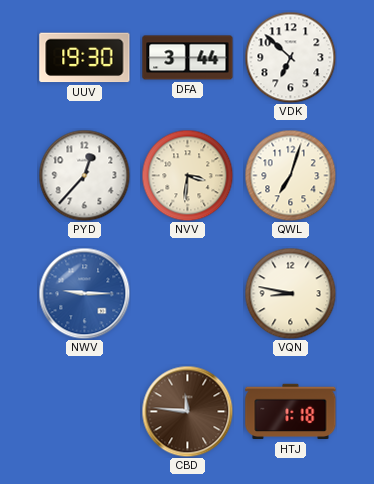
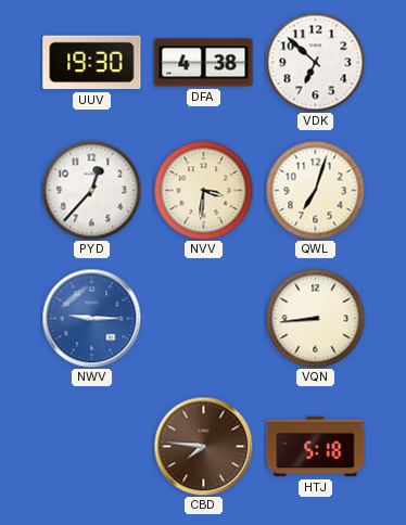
DFA: 3:44 -> 4:38 (204, 63)
VQN: 8:47 -> 8:44 (315, 318)
CBD: 11:46 -> 7:46 (203, 446)
HTJ: 1:18 -> 5:18 (316, 447)
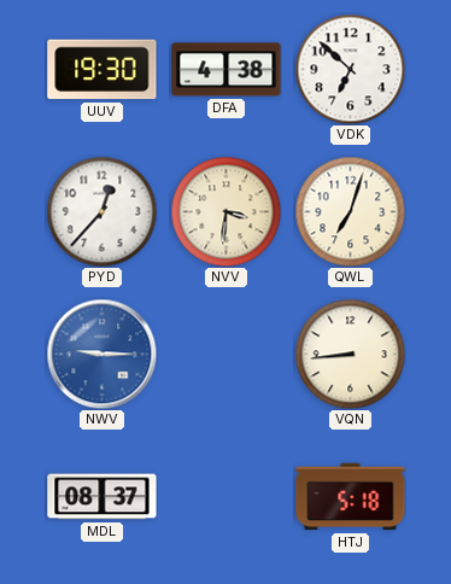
MDL: none -> 08:37 (102, 497)
CBD: 7:46 -> none (203, 446)
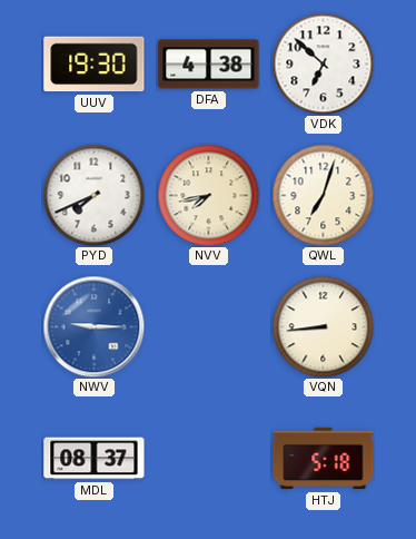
PYD: 12:37 -> 7:41 (93, 195)
NVV: 3:31 -> 7:43 (208, 195)
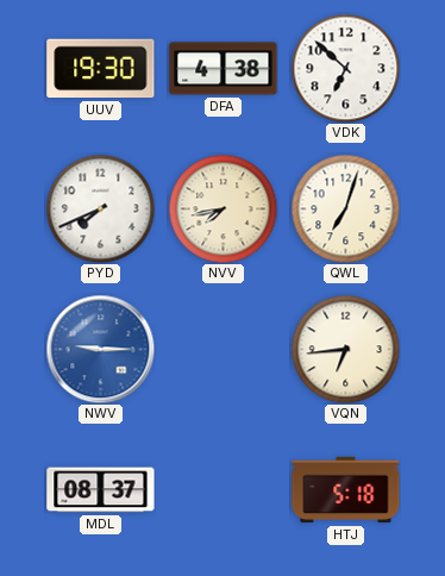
VQN: 8:44 -> 6:44 (345, 349)
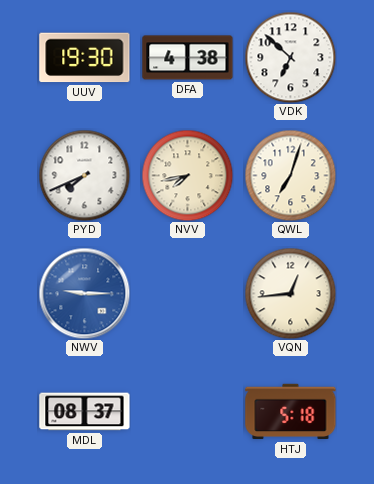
VQN: 6:44 -> 12:44 (290, 293)
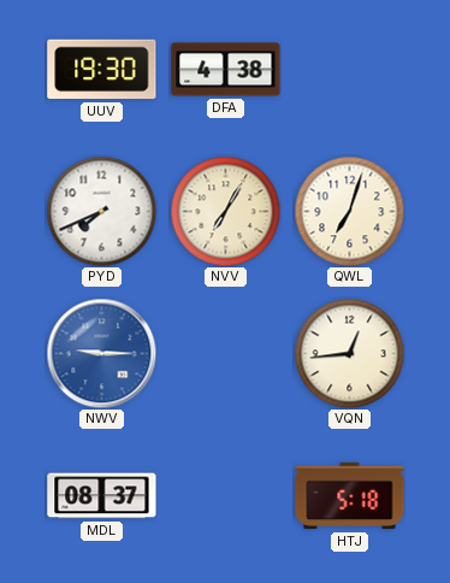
VDK: 6:52 -> none (290, 57)
NVV: 7:43 -> 7:05 (225, 211)
